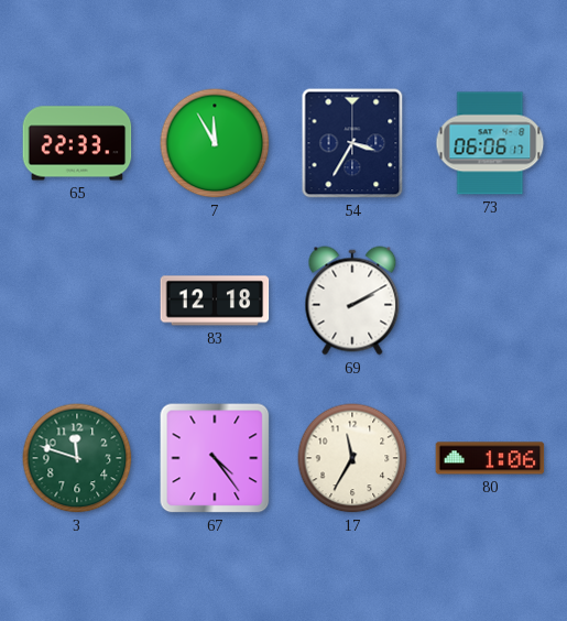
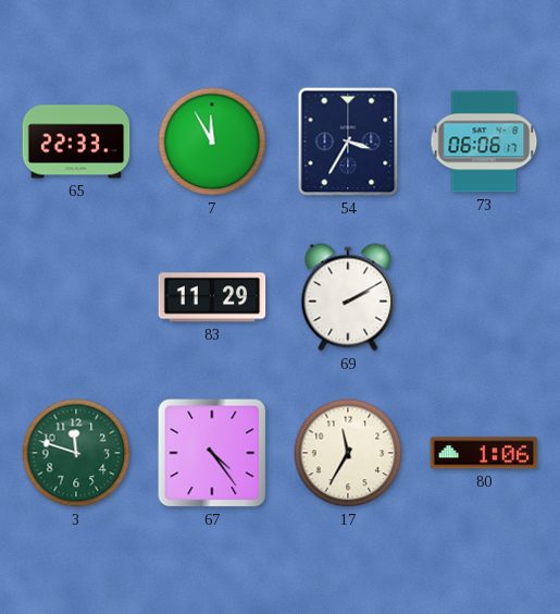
83: 12:18 -> 11:29 (212, 297)
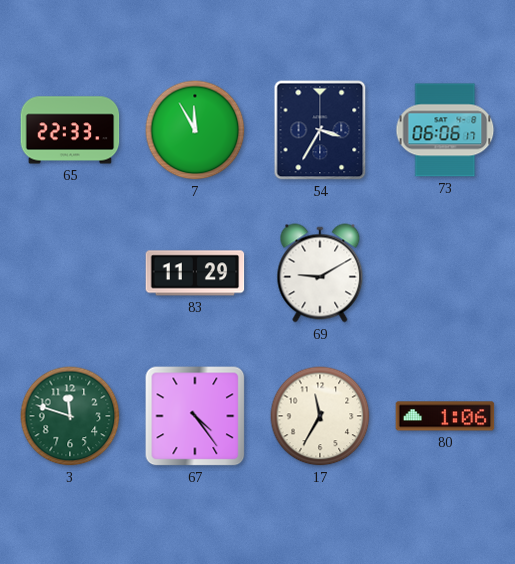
69: 2:10 -> 9:10 (320, 273)
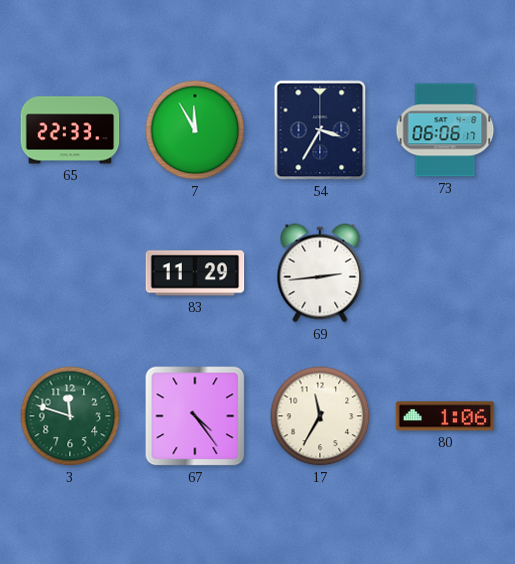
69: 9:10 -> 2:44 (320, 273)
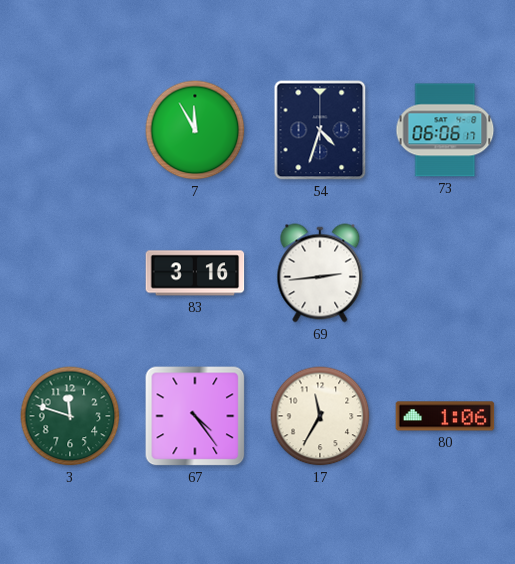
65: 22:33 -> none (70, 130)
54: 3:35 -> 4:33 (320, 130)
83: 11:29 -> 3:16 (195, 273)
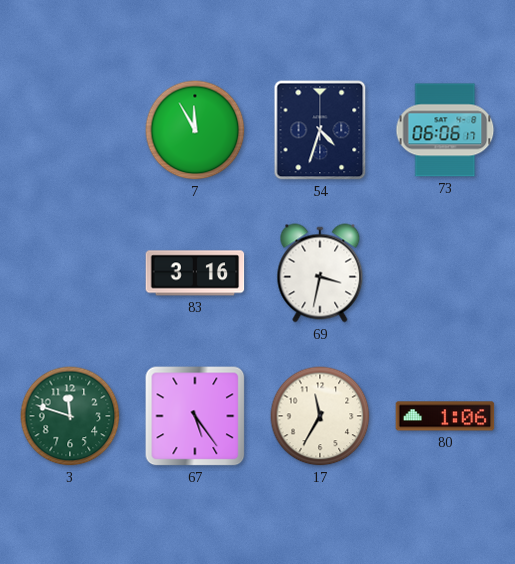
69: 2:44 -> 3:32 (320, 273)
67: 4:24 -> 5:24 (195, 416)
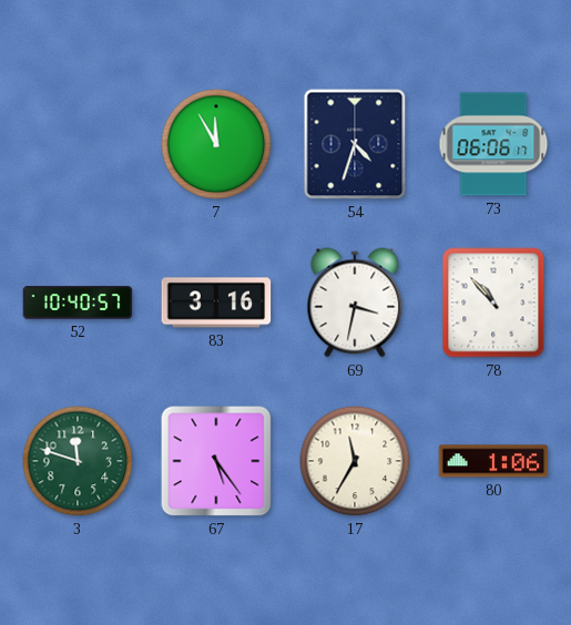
52: none -> 10:40 (78, 303)
78: none -> 10:53 (493, 303)
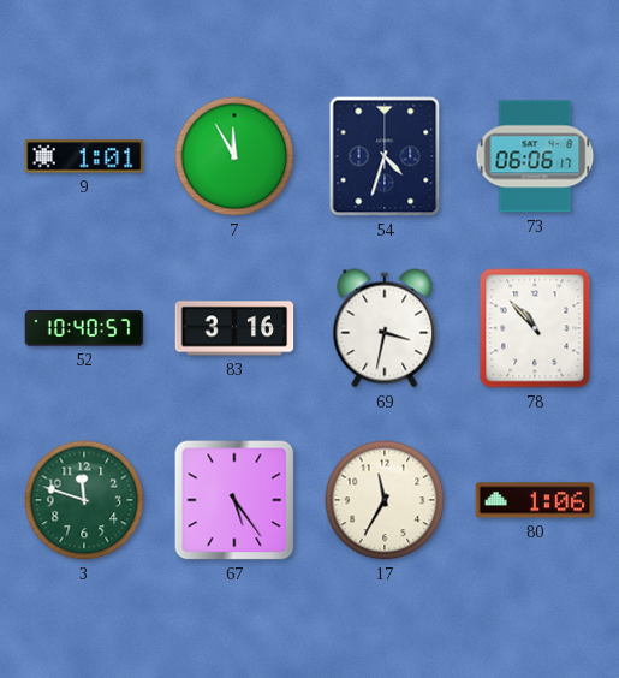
9: none -> 1:01 (84, 156)
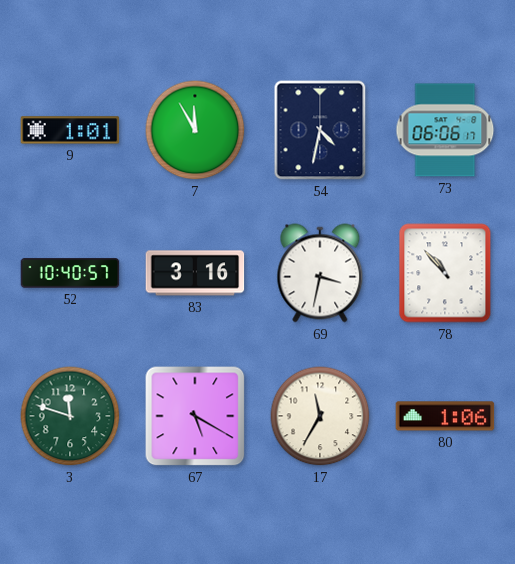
54: 4:33 -> 4:32 (320, 130)
67: 5:24 -> 5:20 (195, 416)
